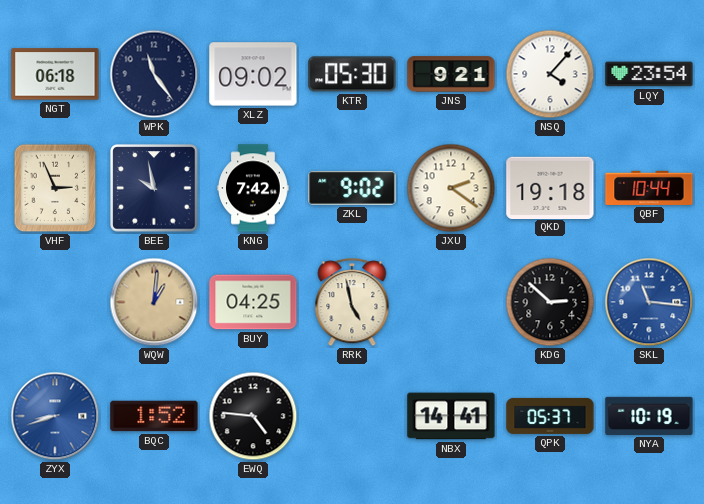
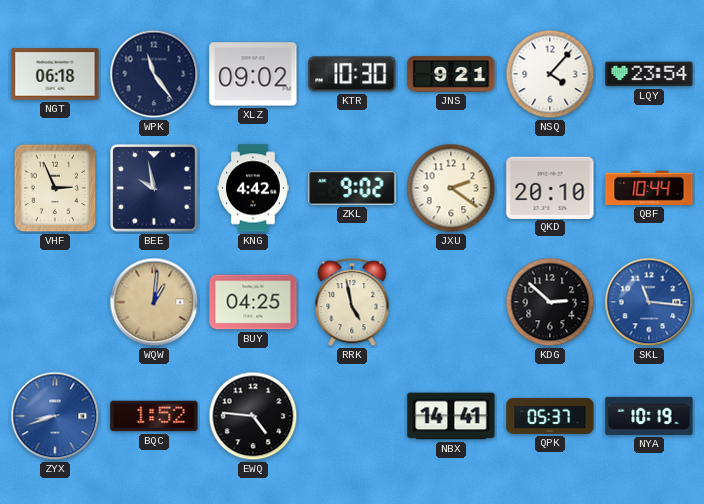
KTR: 05:30 -> 10:30 (352, 74)
KNG: 7:42 -> 4:42 (253, 188)
QKD: 19:18 -> 20:10 (550, 187)
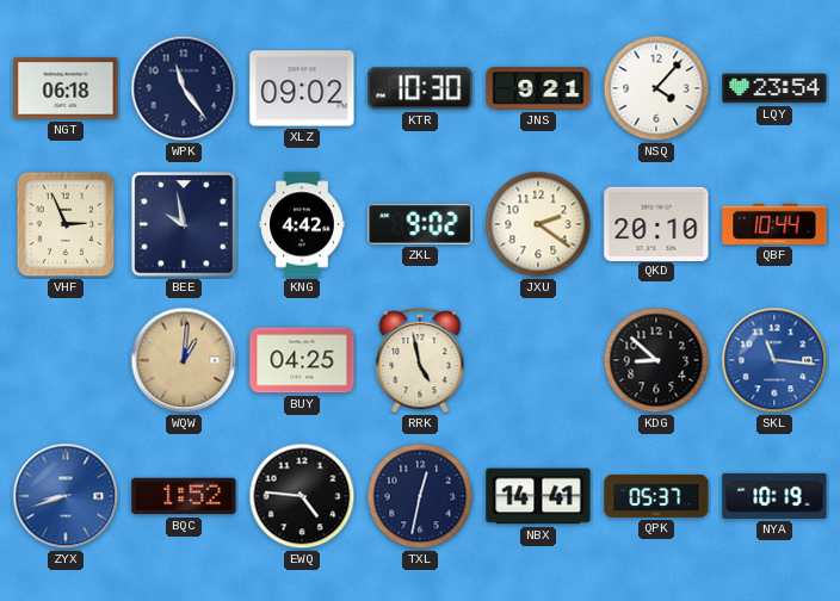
KDG: 2:52 -> 8:52 (656, 360)
TXL: none -> 12:32 (420, 496)
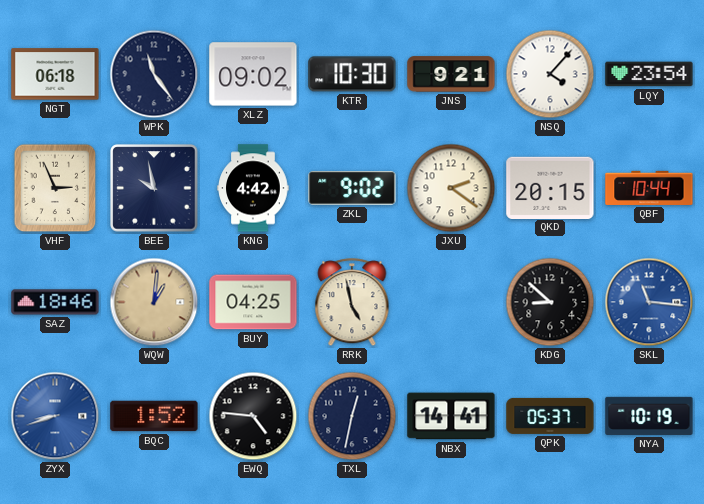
QKD: 20:10 -> 20:15 (550, 187)
SAZ: none -> 18:46 (55, 302)
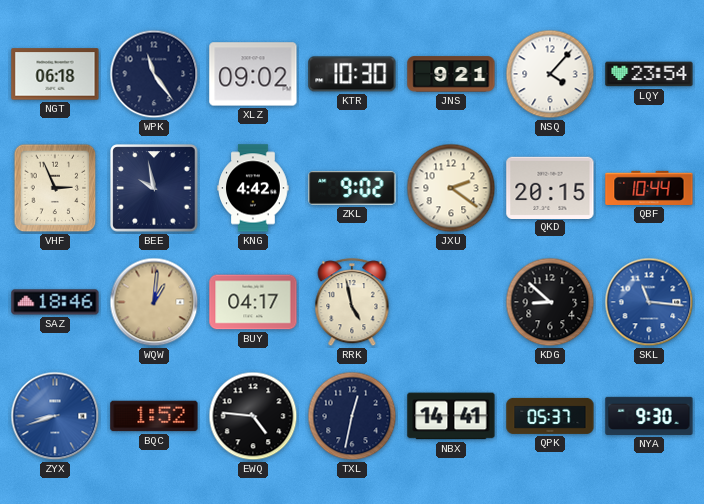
BUY: 04:25 -> 04:17 (253, 302)
NYA: 10:19 -> 9:30 (649, 416)
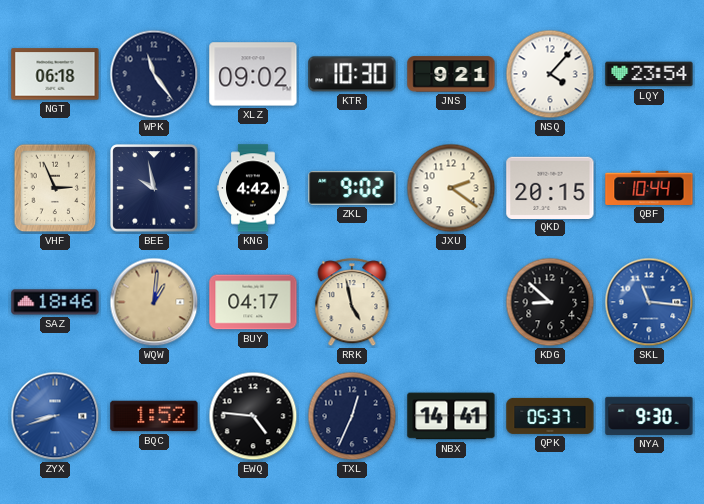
TXL: 12:32 -> 12:34 (352, 416)
